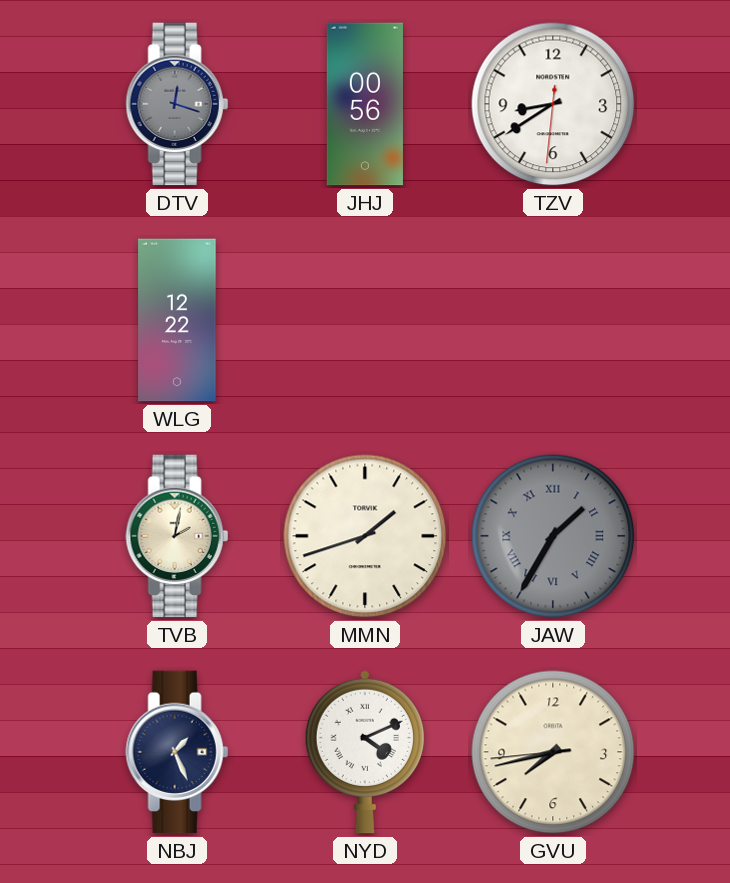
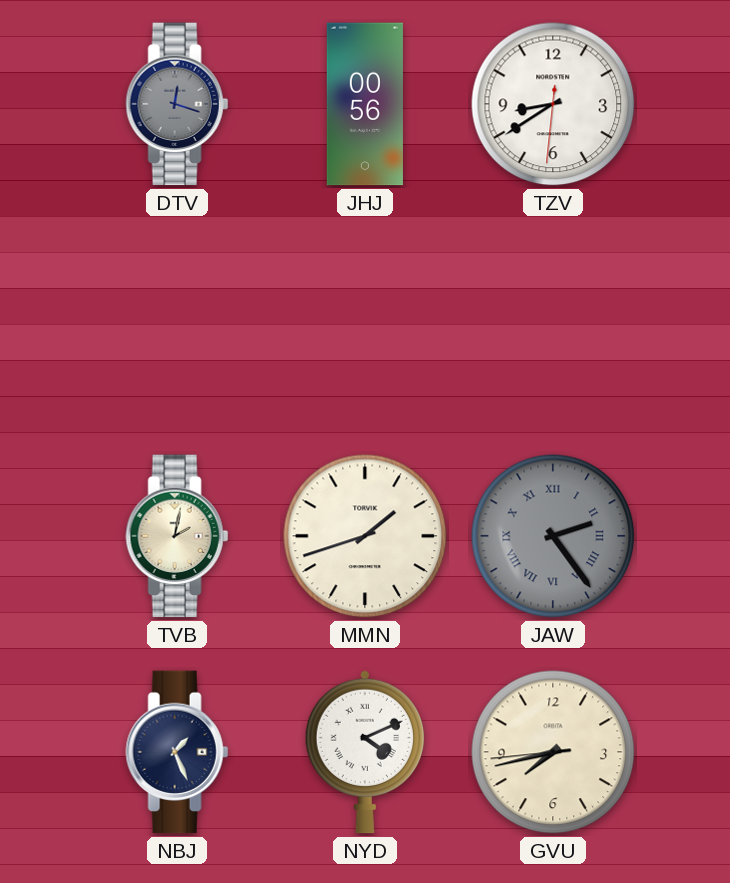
WLG: 12:22 -> none (177, 320)
JAW: 1:35 -> 2:24 (553, 536)
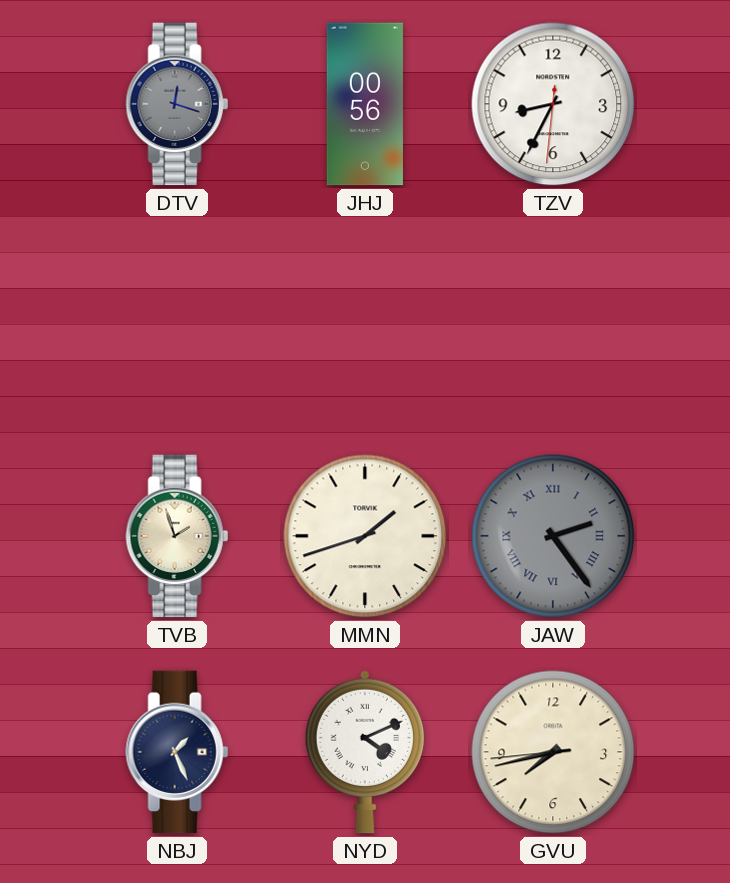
TZV: 8:39 -> 8:34 (553, 104)
TVB: 2:02 -> 1:57 (177, 536)
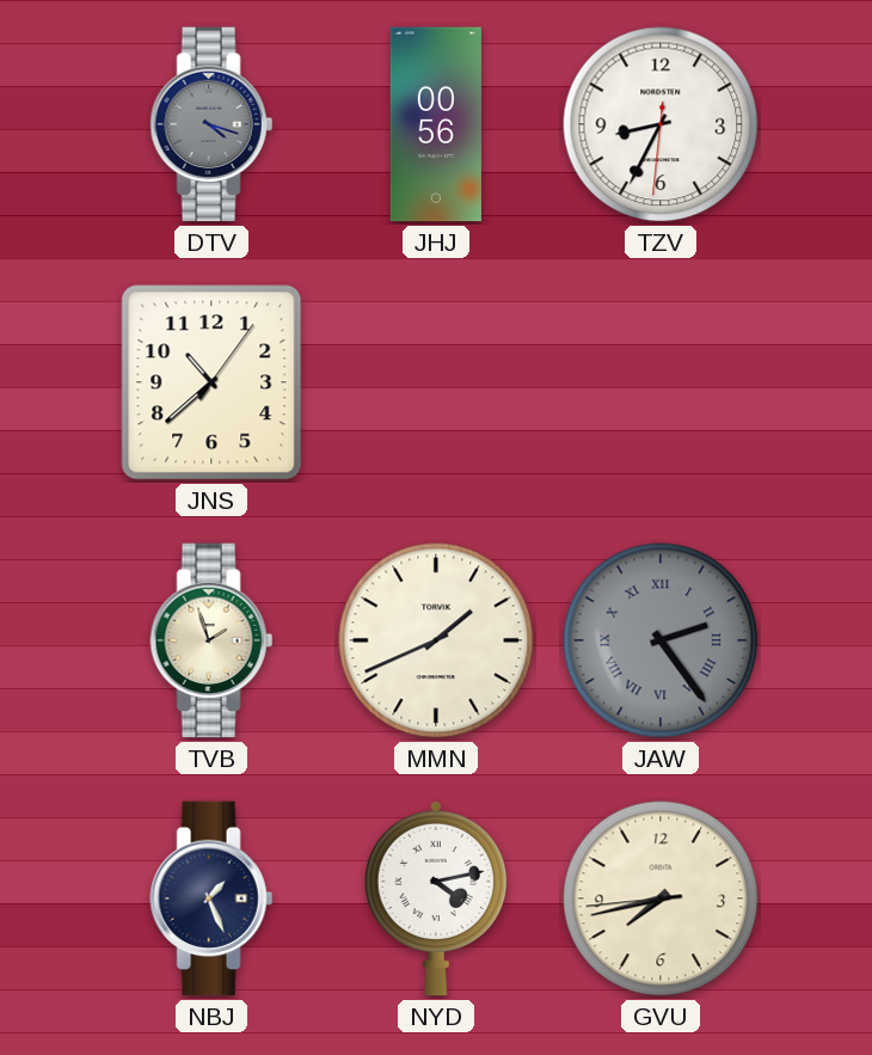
DTV: 12:18 -> 4:18 (211, 124)
JNS: none -> 10:38 (211, 382)
MMN: 1:42 -> 1:41 (436, 640)
NYD: 4:11 -> 4:13 (436, 898)
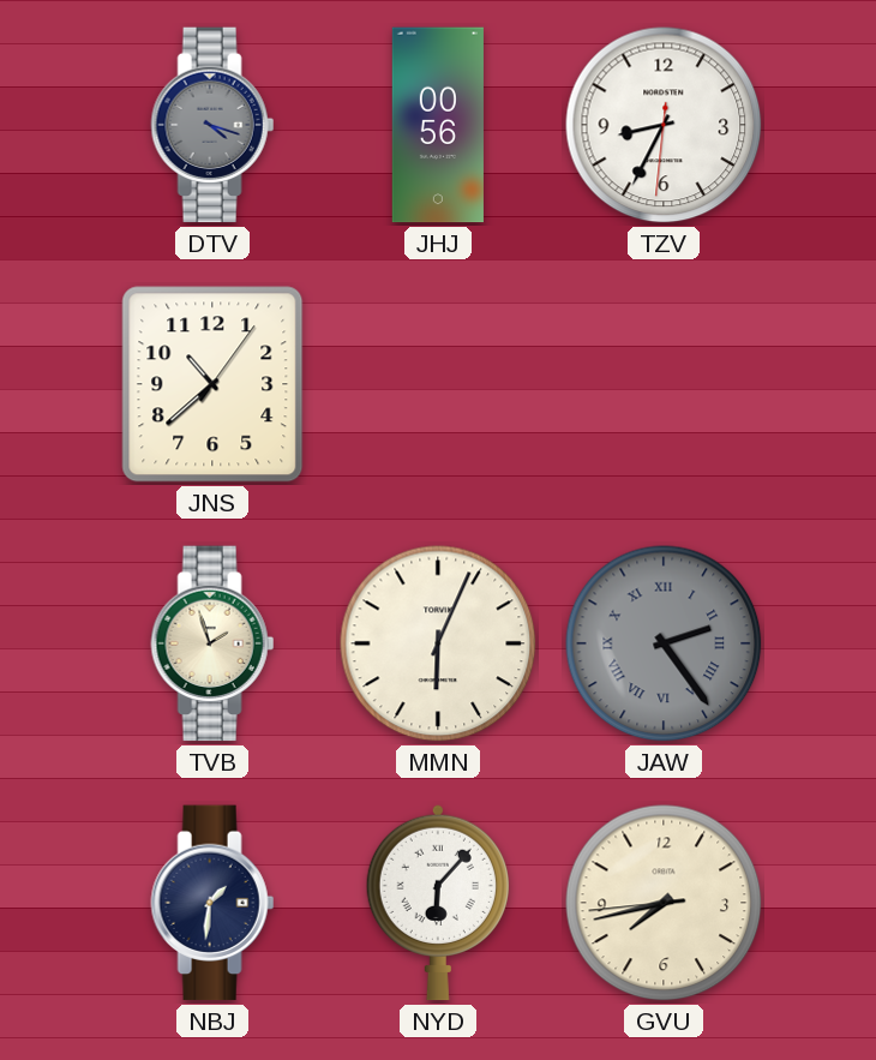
MMN: 1:41 -> 6:04 (438, 643)
NBJ: 1:26 -> 1:31 (212, 903)
NYD: 4:13 -> 6:07 (438, 903)
